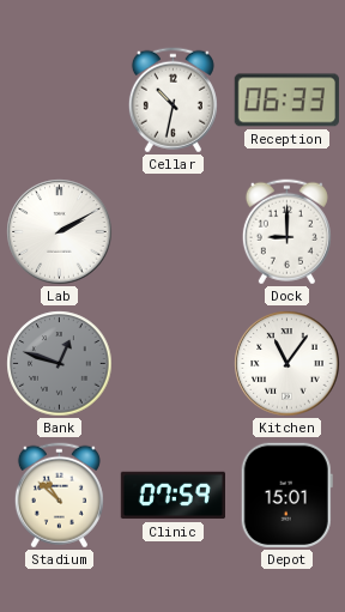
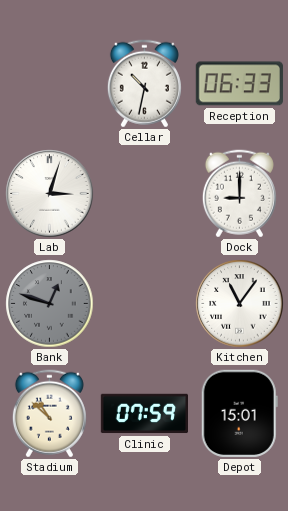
Lab: 2:10 -> 3:03 (50, 194)
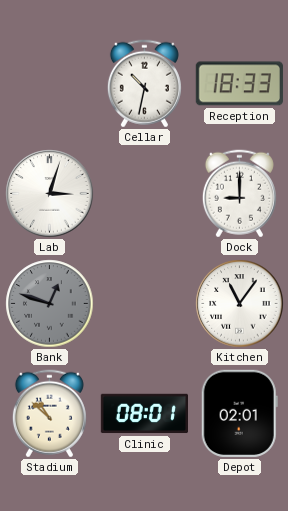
Reception: 06:33 -> 18:33 (239, 84)
Clinic: 07:59 -> 08:01 (144, 414)
Depot: 15:01 -> 02:01 (239, 413)
